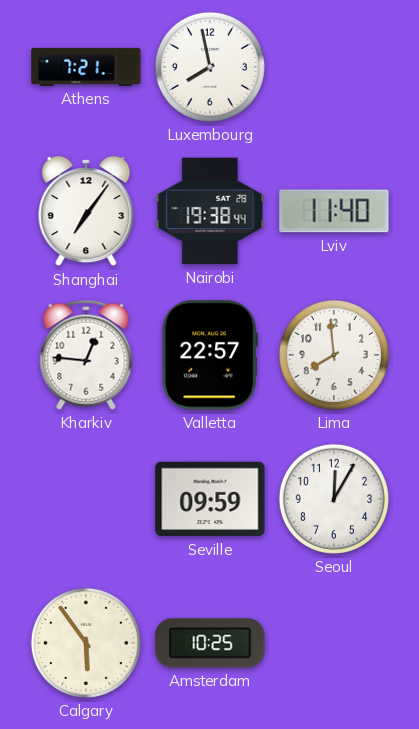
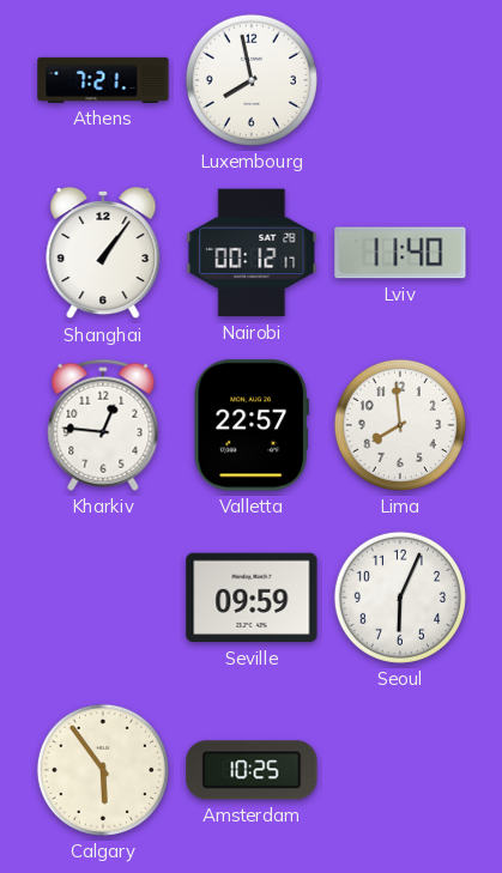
Shanghai: 7:06 -> 1:06 (103, 253)
Nairobi: 19:38 -> 00:12 (252, 253)
Seoul: 12:05 -> 6:04 (400, 598)
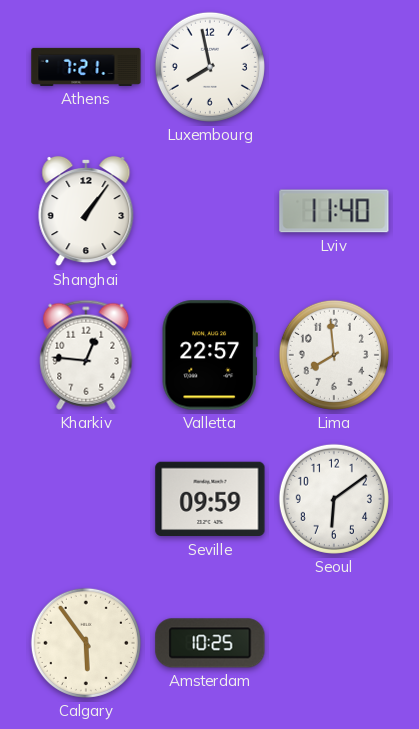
Nairobi: 00:12 -> none (252, 253)
Seoul: 6:04 -> 6:09 (334, 499)
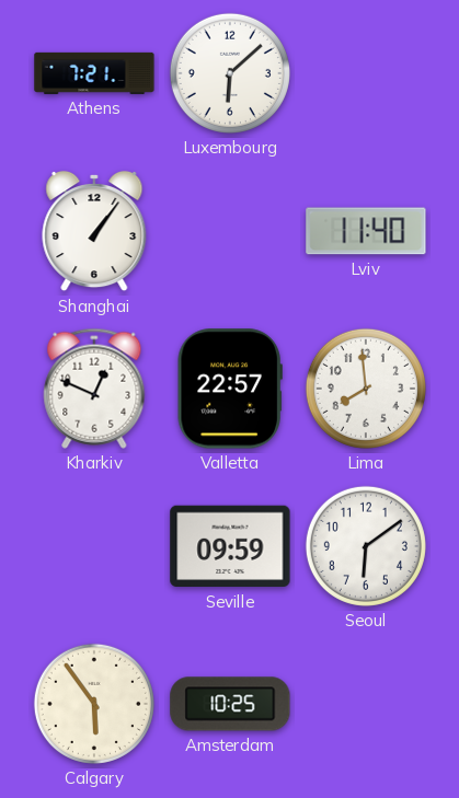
Luxembourg: 7:58 -> 6:08 (230, 73)
Kharkiv: 12:46 -> 12:49 (94, 389)
